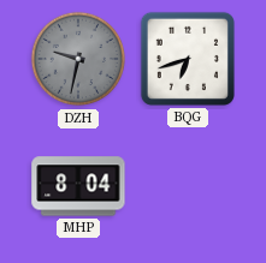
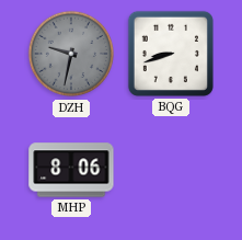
BQG: 6:42 -> 8:42 (171, 54)
MHP: 8:04 -> 8:06 (71, 170)
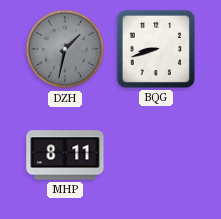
DZH: 9:32 -> 1:32 (65, 49)
MHP: 8:06 -> 8:11 (65, 155)
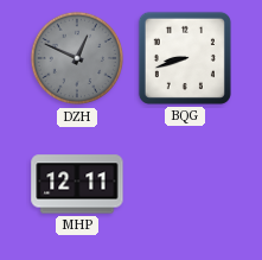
DZH: 1:32 -> 12:49 (77, 58)
MHP: 8:11 -> 12:11 (77, 184)
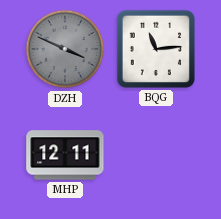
DZH: 12:49 -> 3:49 (65, 49)
BQG: 8:42 -> 11:14 (156, 49)
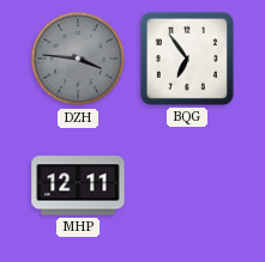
DZH: 3:49 -> 3:46 (78, 59)
BQG: 11:14 -> 6:54 (187, 59)
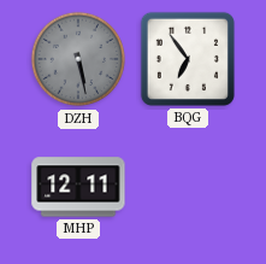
DZH: 3:46 -> 5:28 (78, 59)
